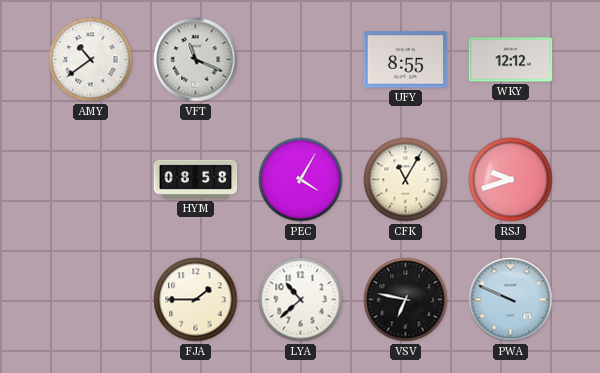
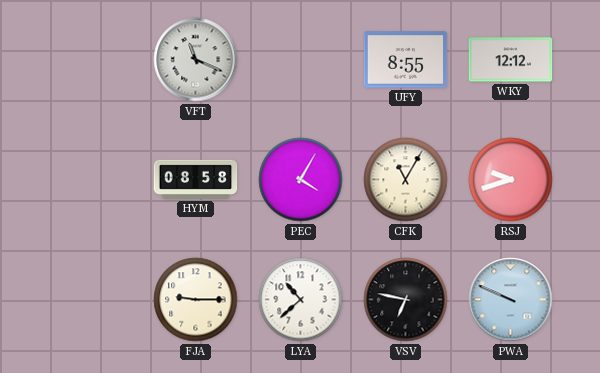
AMY: 10:39 -> none (91, 60)
FJA: 1:45 -> 9:15 (196, 300)
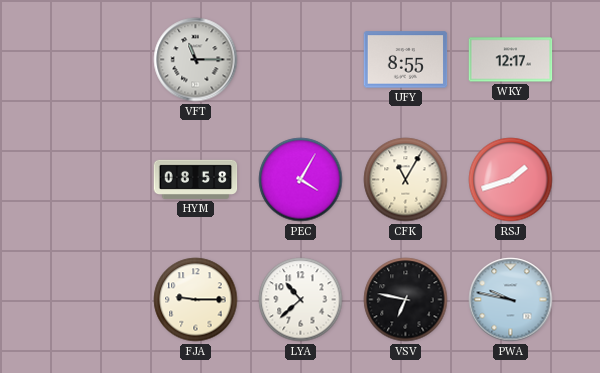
VFT: 11:19 -> 11:15 (196, 60)
WKY: 12:12 -> 12:17 (511, 60)
RSJ: 9:42 -> 1:42 (511, 180)
PWA: 9:49 -> 9:47 (511, 300)
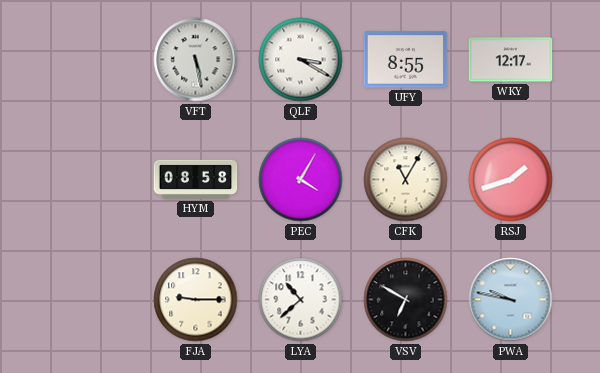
VFT: 11:15 -> 5:28 (196, 60)
QLF: none -> 3:20 (301, 60)
VSV: 6:47 -> 6:50 (406, 300)
